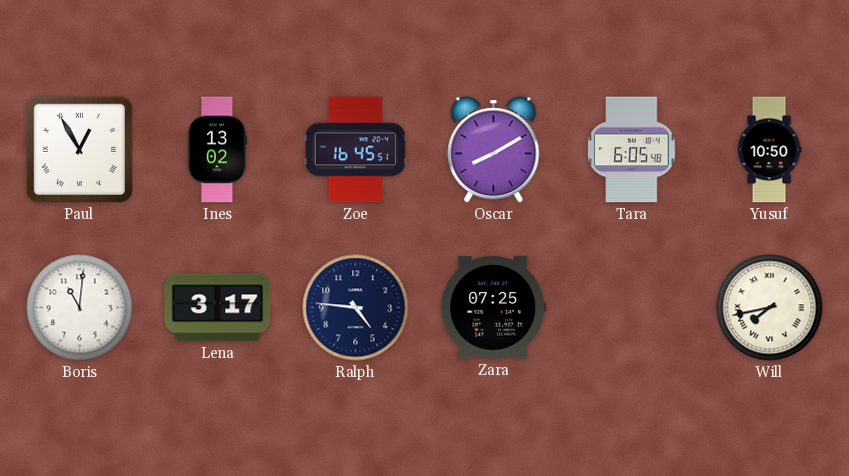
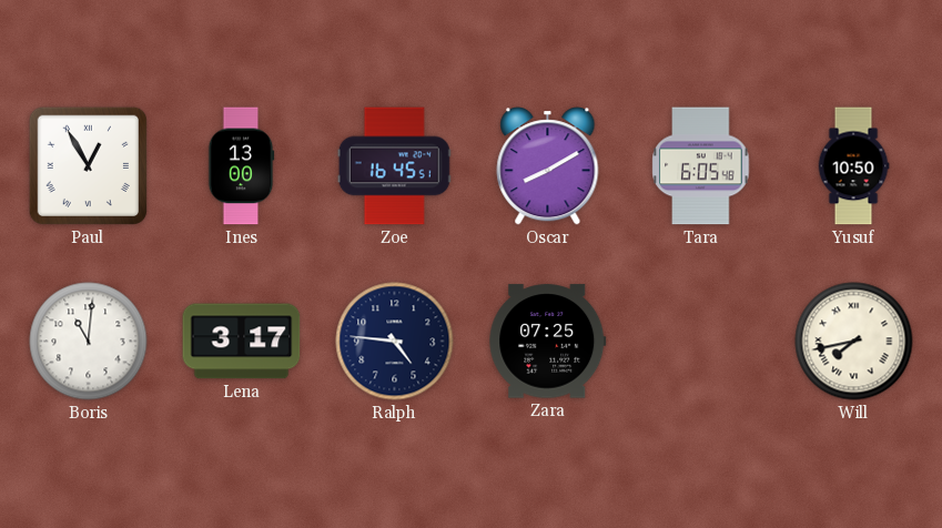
Ines: 13:02 -> 13:00 (241, 166)
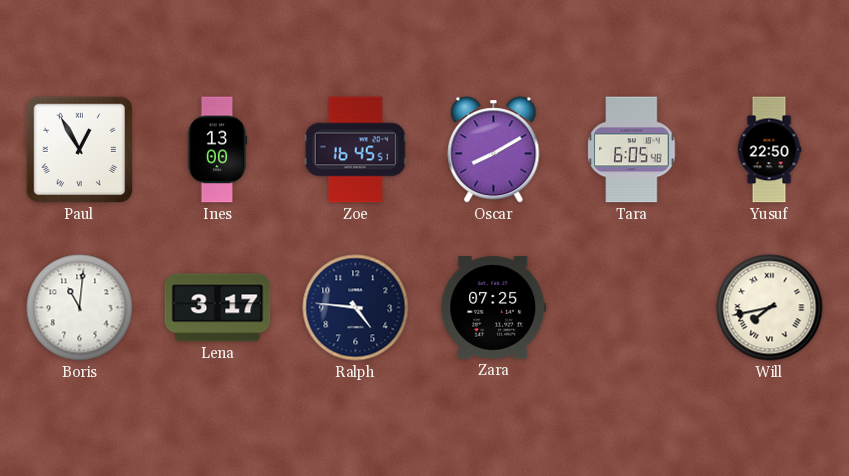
Yusuf: 10:50 -> 22:50 (769, 150)
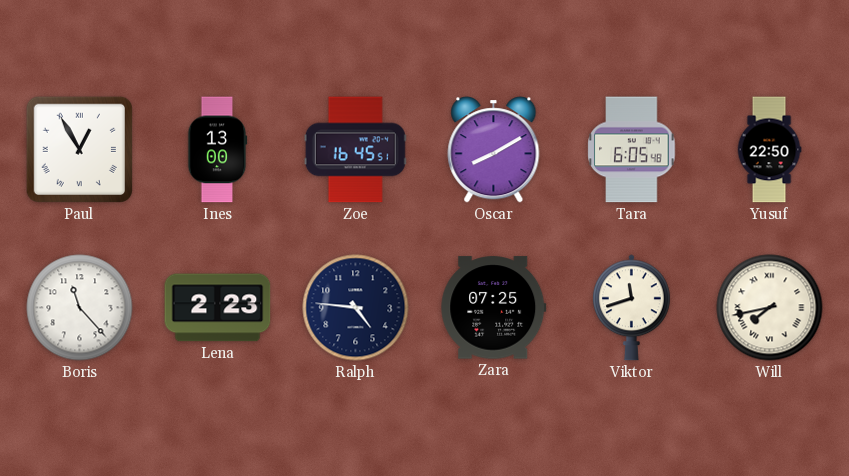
Boris: 11:01 -> 11:23 (80, 308)
Lena: 3:17 -> 2:23 (218, 308)
Viktor: none -> 11:42 (631, 308)
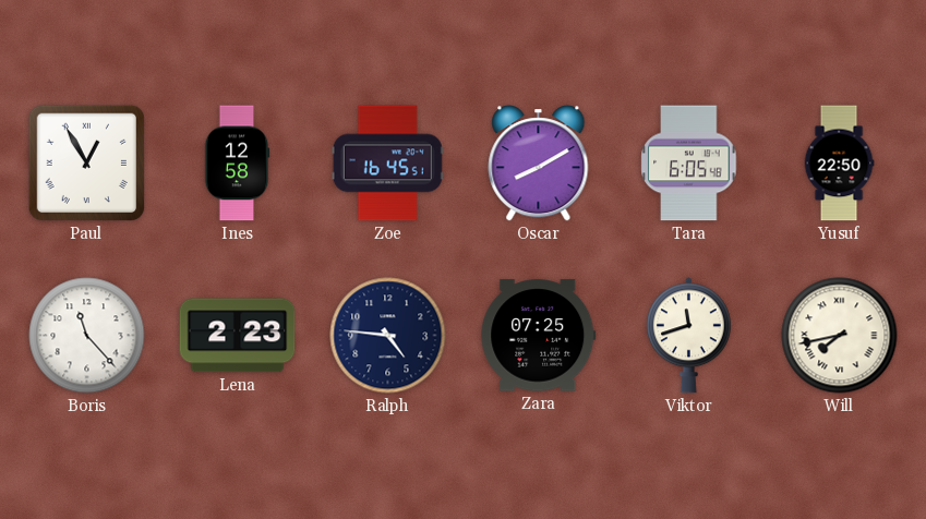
Ines: 13:00 -> 12:58 (237, 164)
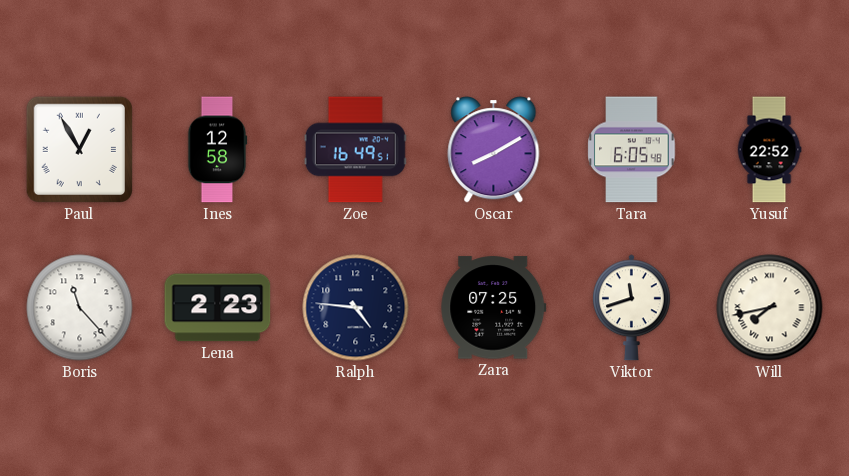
Zoe: 16:45 -> 16:49 (355, 150)
Yusuf: 22:50 -> 22:52 (769, 150)
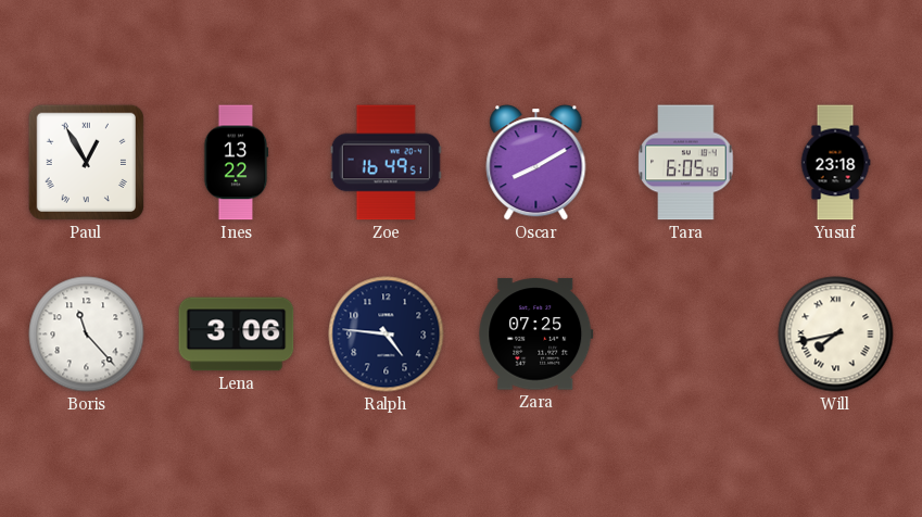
Ines: 12:58 -> 13:22 (236, 163)
Yusuf: 22:52 -> 23:18 (835, 163)
Lena: 2:23 -> 3:06 (237, 335)
Viktor: 11:42 -> none (631, 308)
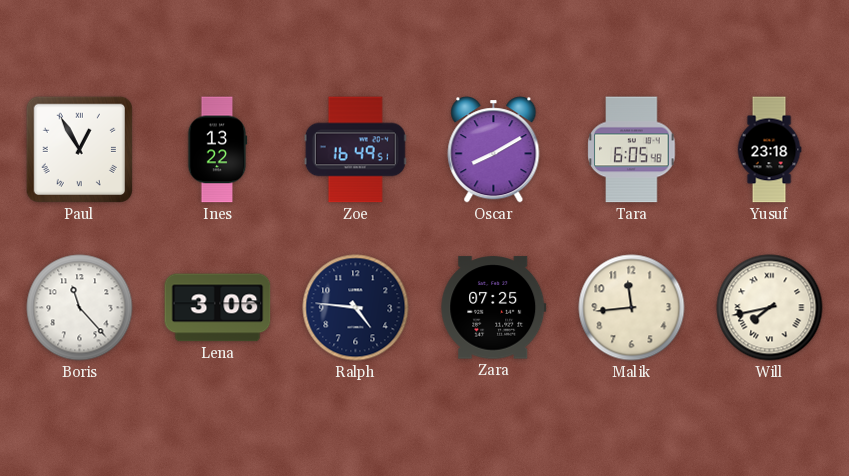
Malik: none -> 11:44 (632, 308)
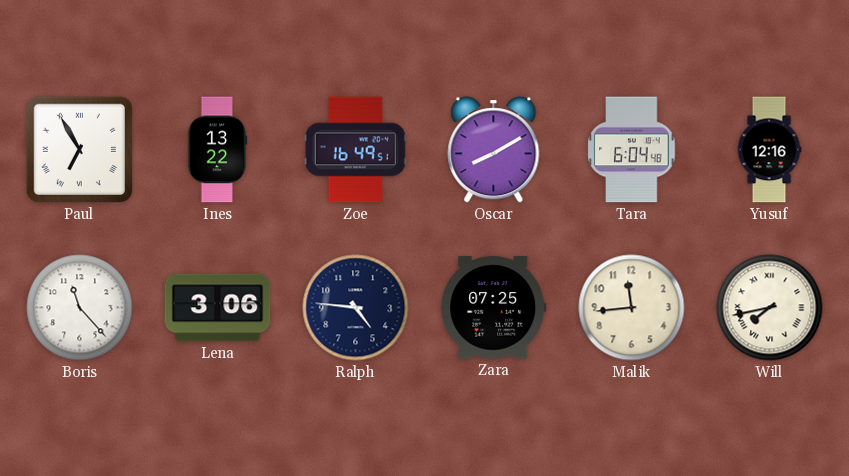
Paul: 12:55 -> 6:55 (79, 149)
Tara: 6:05 -> 6:04 (632, 150)
Yusuf: 23:18 -> 12:16 (769, 150)
